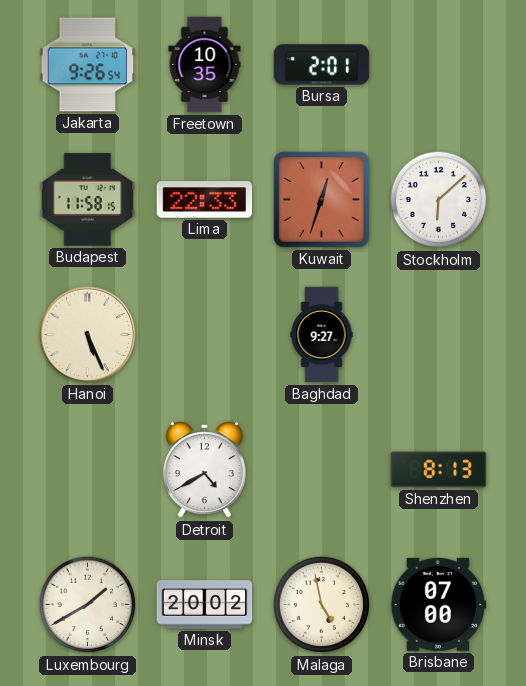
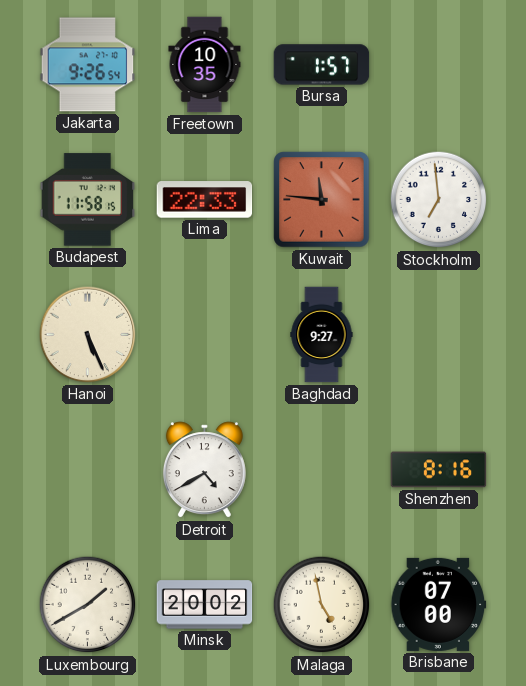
Bursa: 2:01 -> 1:57 (322, 65)
Kuwait: 12:33 -> 11:46 (322, 200)
Stockholm: 6:08 -> 6:59 (439, 200)
Shenzhen: 8:13 -> 8:16 (439, 470)
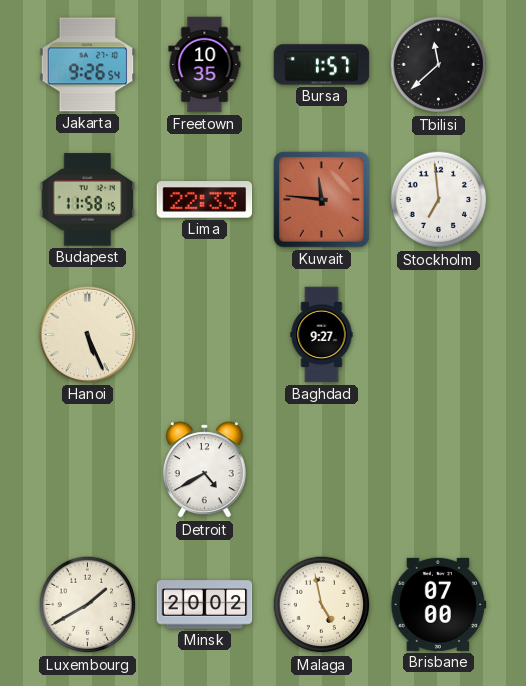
Tbilisi: none -> 11:38 (439, 65)
Shenzhen: 8:16 -> none (439, 470)
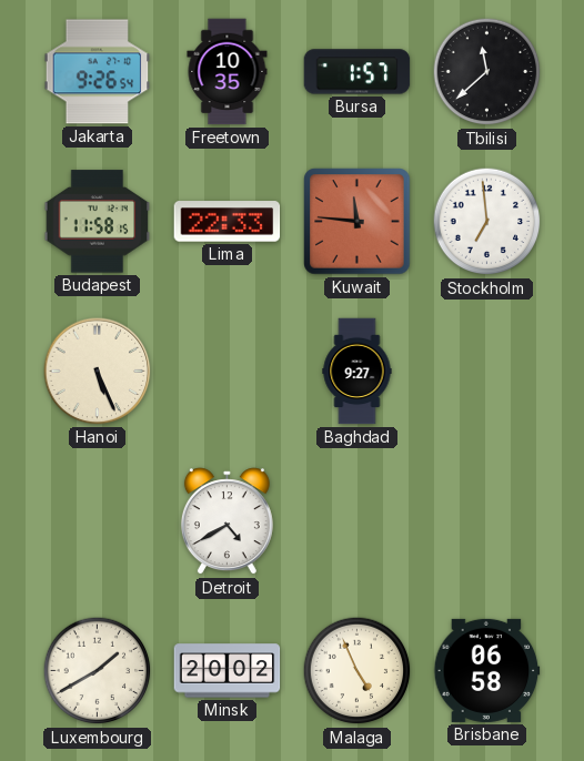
Malaga: 4:58 -> 4:56 (358, 671)
Brisbane: 07:00 -> 06:58 (487, 670)
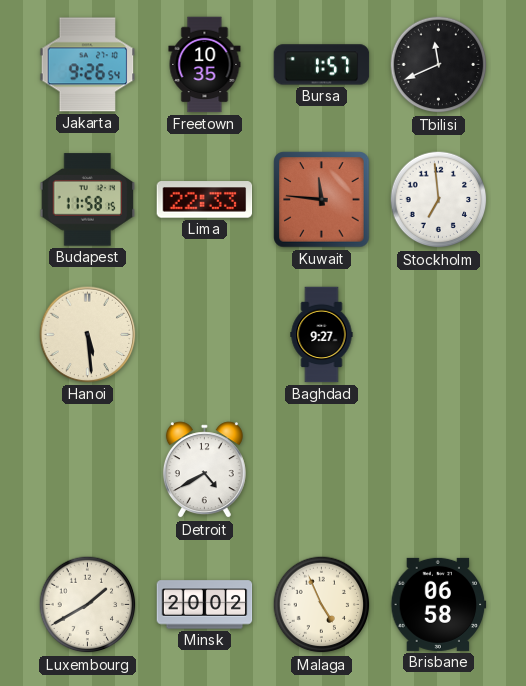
Tbilisi: 11:38 -> 11:41 (439, 65)
Hanoi: 5:26 -> 5:29 (88, 335)
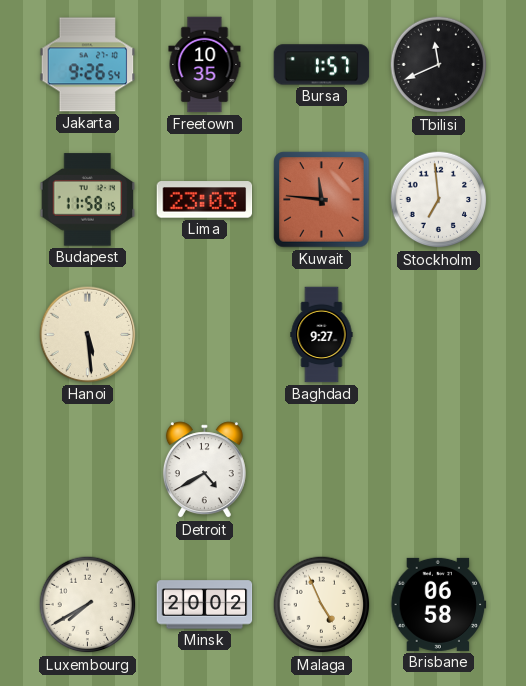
Lima: 22:33 -> 23:03 (205, 200)
Luxembourg: 1:40 -> 7:40 (88, 605)
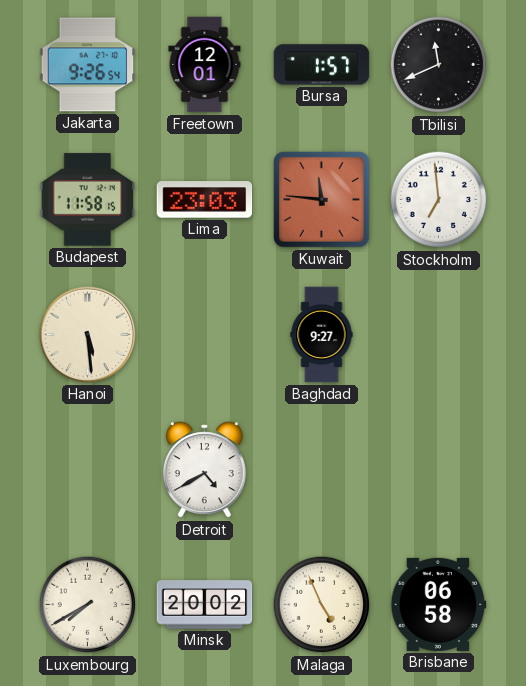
Freetown: 10:35 -> 12:01 (205, 65)
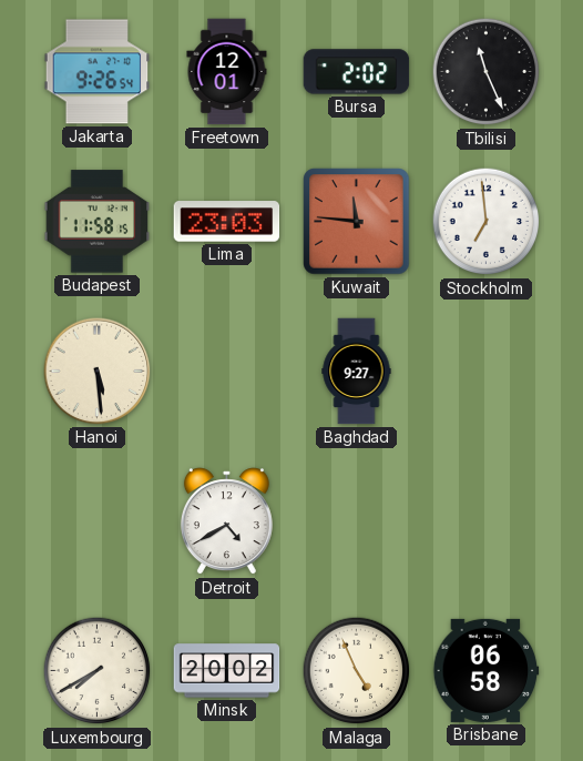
Bursa: 1:57 -> 2:02 (357, 72)
Tbilisi: 11:41 -> 11:26 (487, 72)
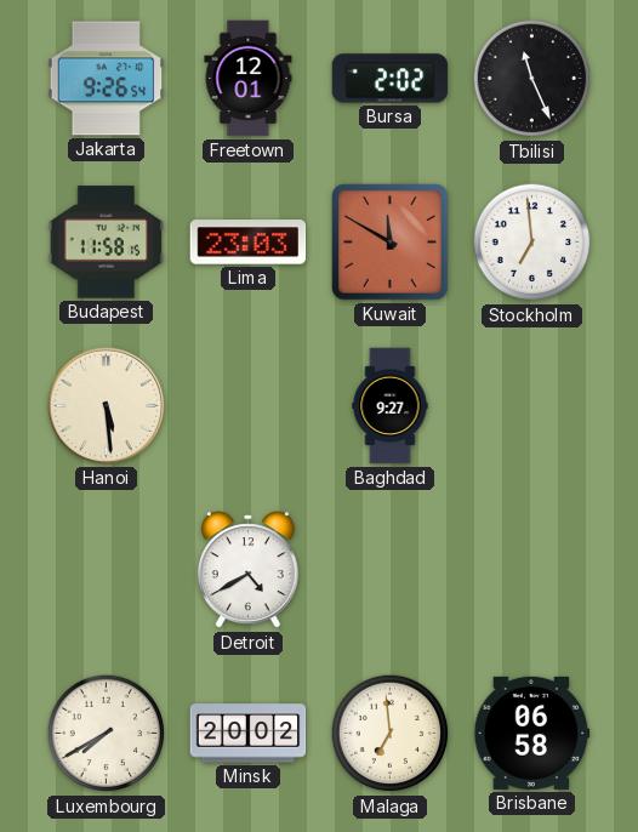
Kuwait: 11:46 -> 11:50 (391, 243)
Malaga: 4:56 -> 6:59 (391, 734)
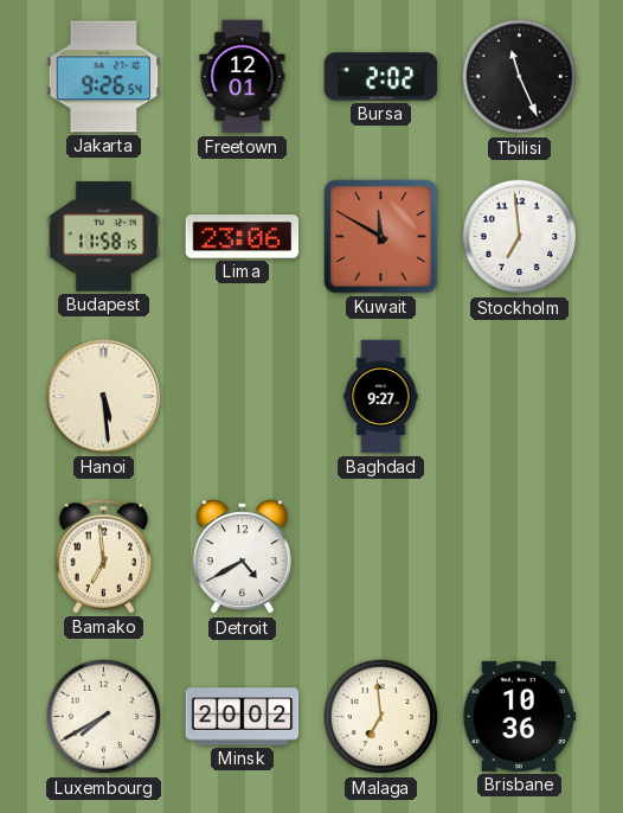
Lima: 23:03 -> 23:06 (243, 237)
Bamako: none -> 6:59 (104, 557)
Brisbane: 06:58 -> 10:36 (520, 716)
